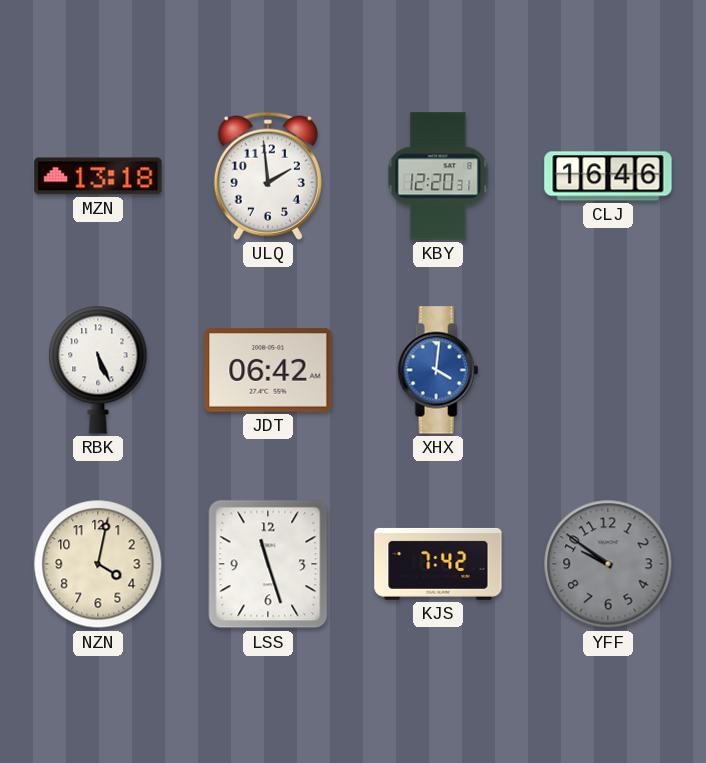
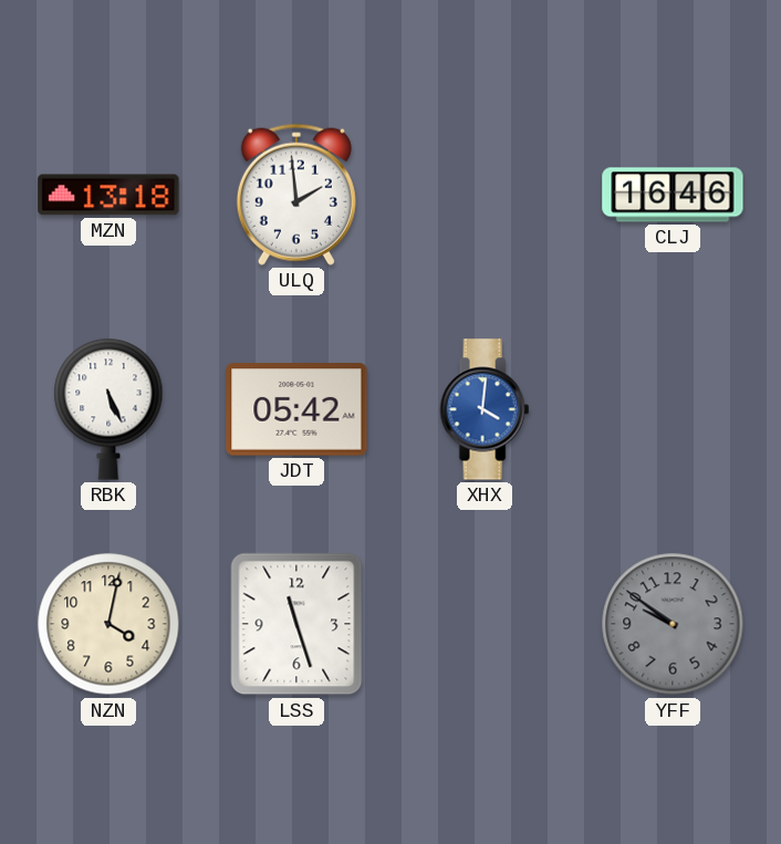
KBY: 12:20 -> none (438, 176)
JDT: 06:42 -> 05:42 (296, 409)
KJS: 7:42 -> none (438, 564)
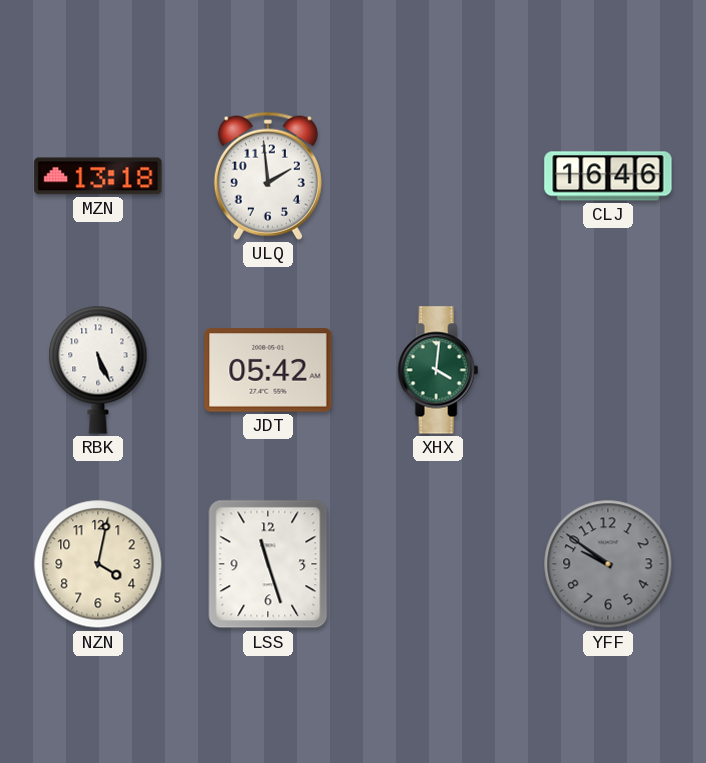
XHX dial: blue -> green (438, 370)
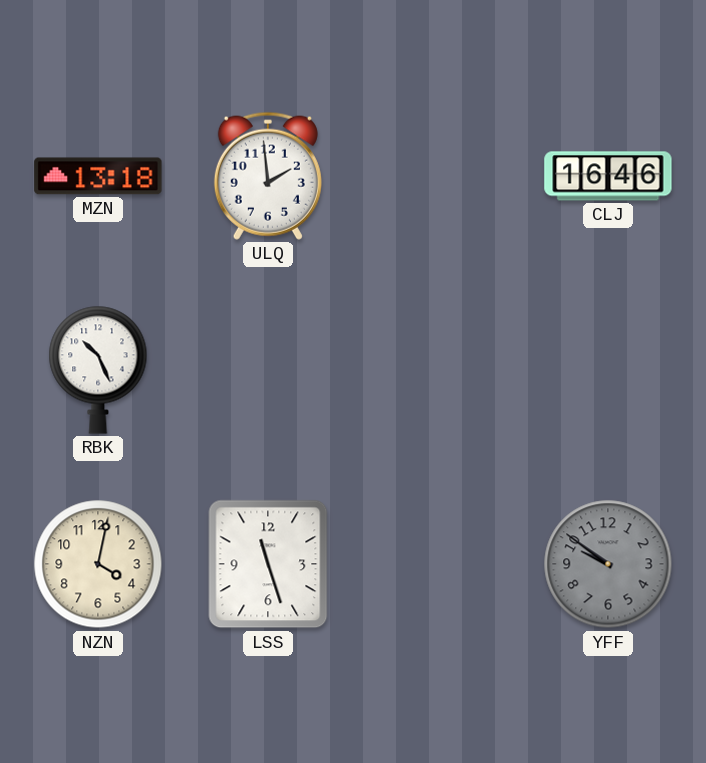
RBK: 5:26 -> 10:26 (98, 370)
JDT: 05:42 -> none (268, 370)
XHX: 4:01 -> none (438, 370)
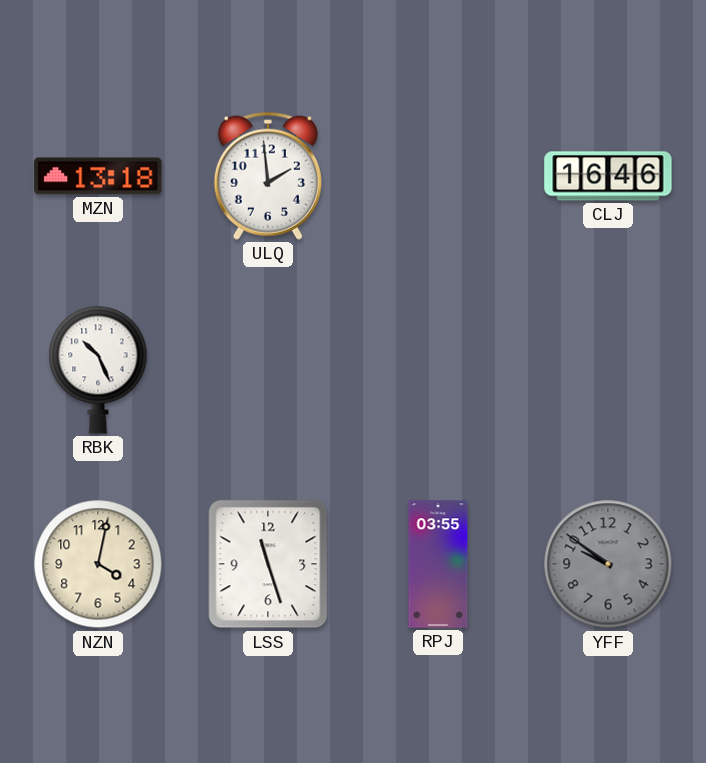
RPJ: none -> 03:55 (438, 564)
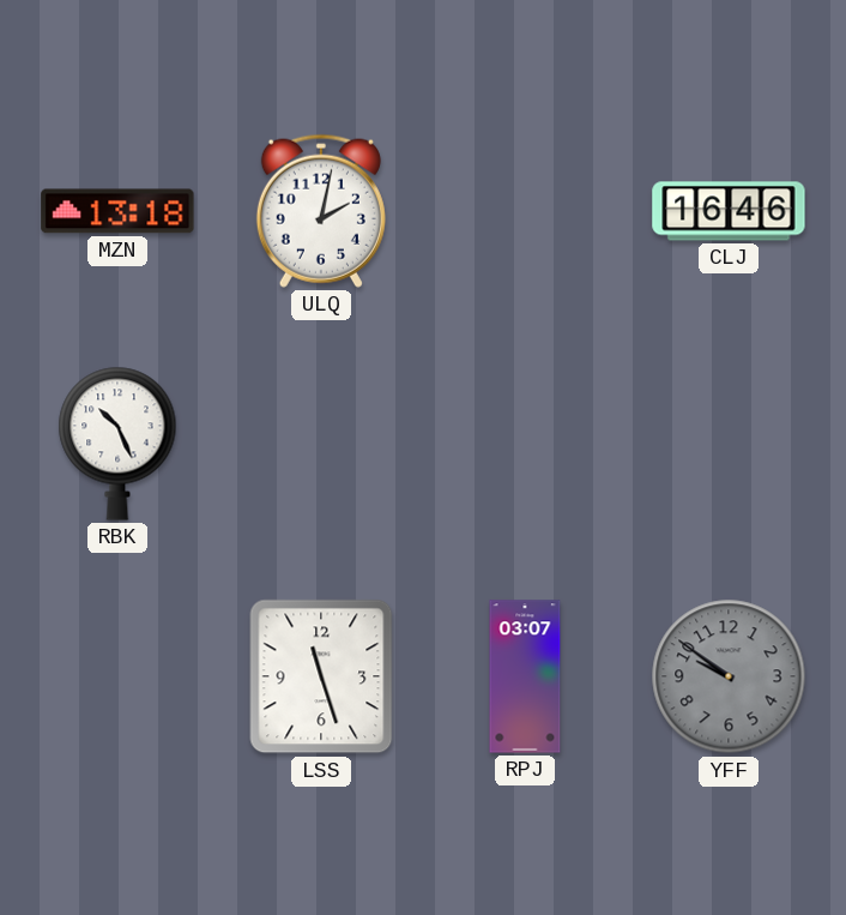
ULQ: 1:59 -> 2:02 (321, 211)
NZN: 4:02 -> none (98, 564)
RPJ: 03:55 -> 03:07 (525, 676)
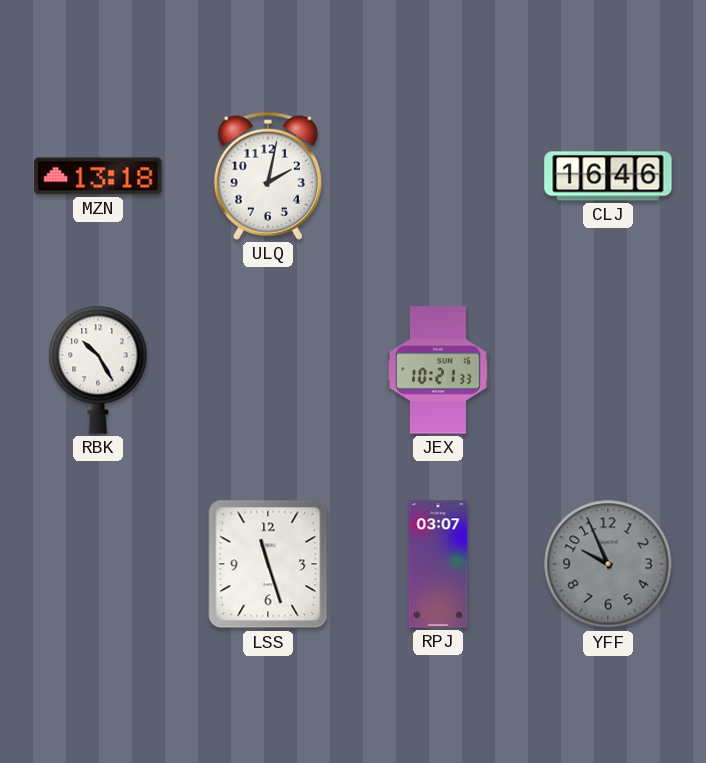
RBK: 10:26 -> 10:25 (98, 370)
JEX: none -> 10:21 (439, 370)
YFF: 9:51 -> 9:56 (608, 564)
